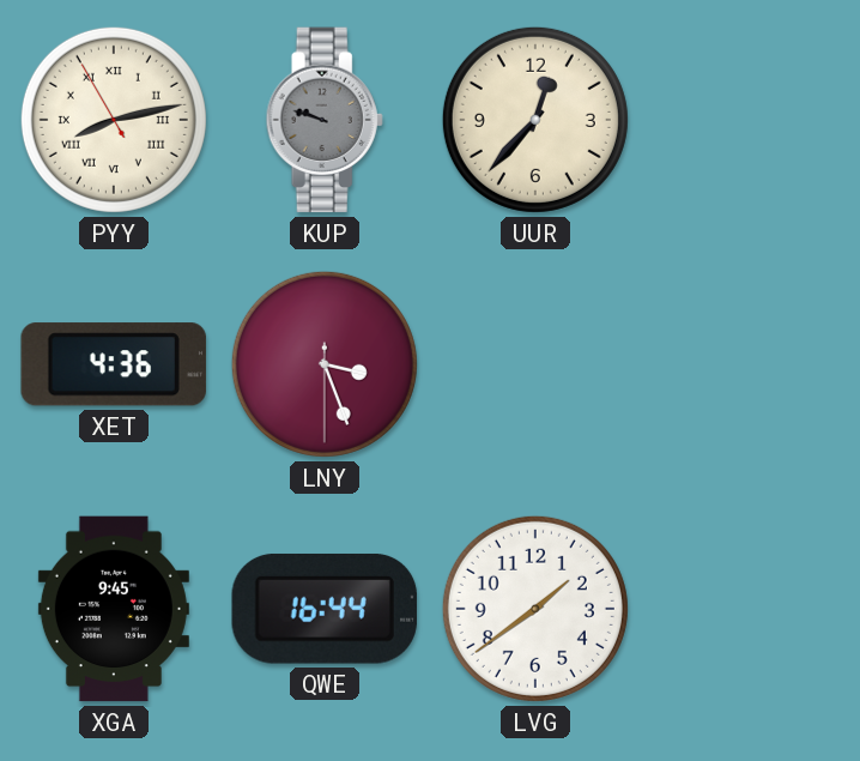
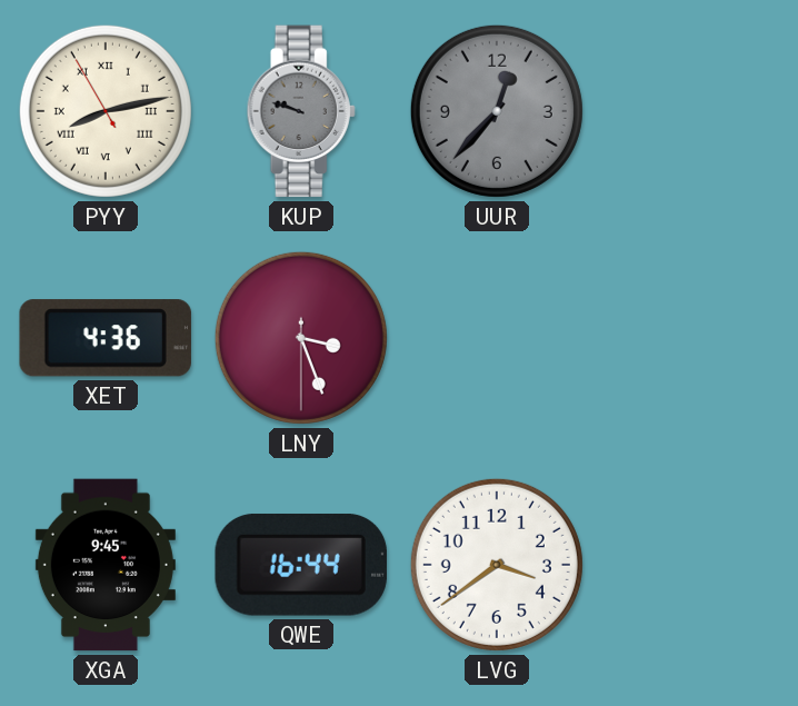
UUR dial: cream -> grey (497, 111)
LVG: 1:39 -> 3:39 (497, 565)
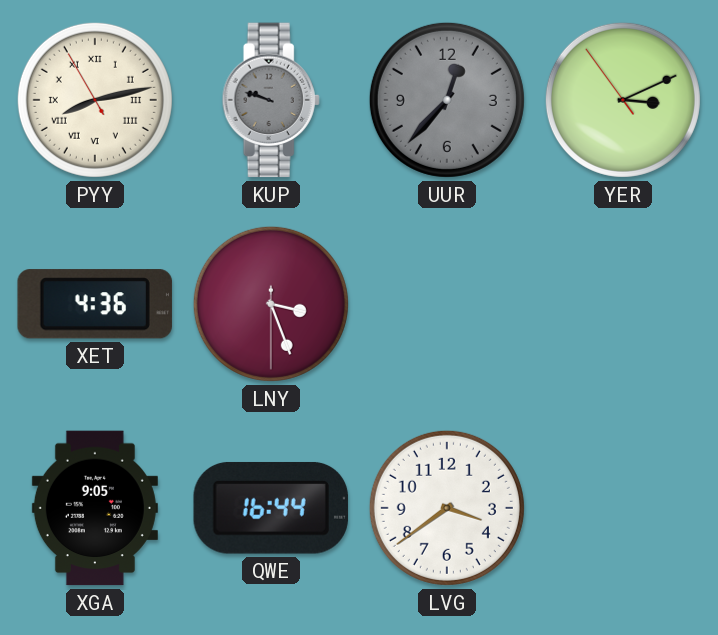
YER: none -> 3:10 (623, 100)
XGA: 9:45 -> 9:05 (95, 508)
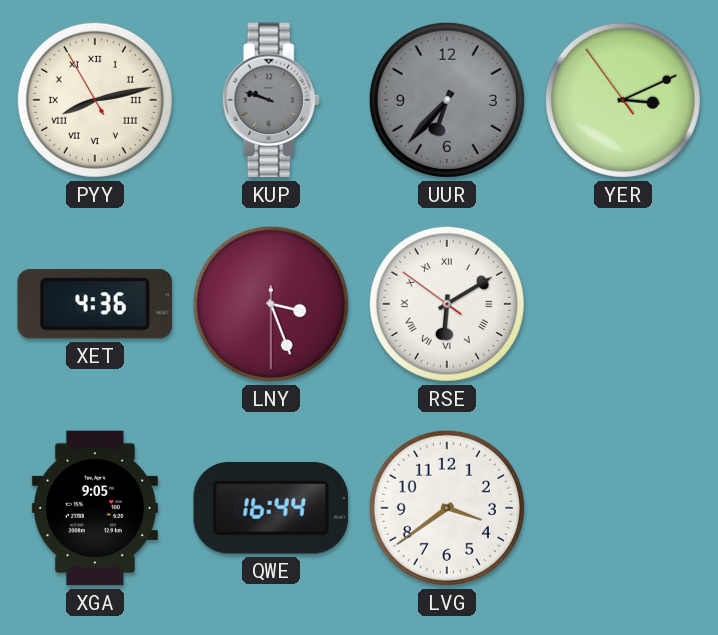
UUR: 12:37 -> 6:37 (447, 100)
RSE: none -> 6:09 (447, 304)
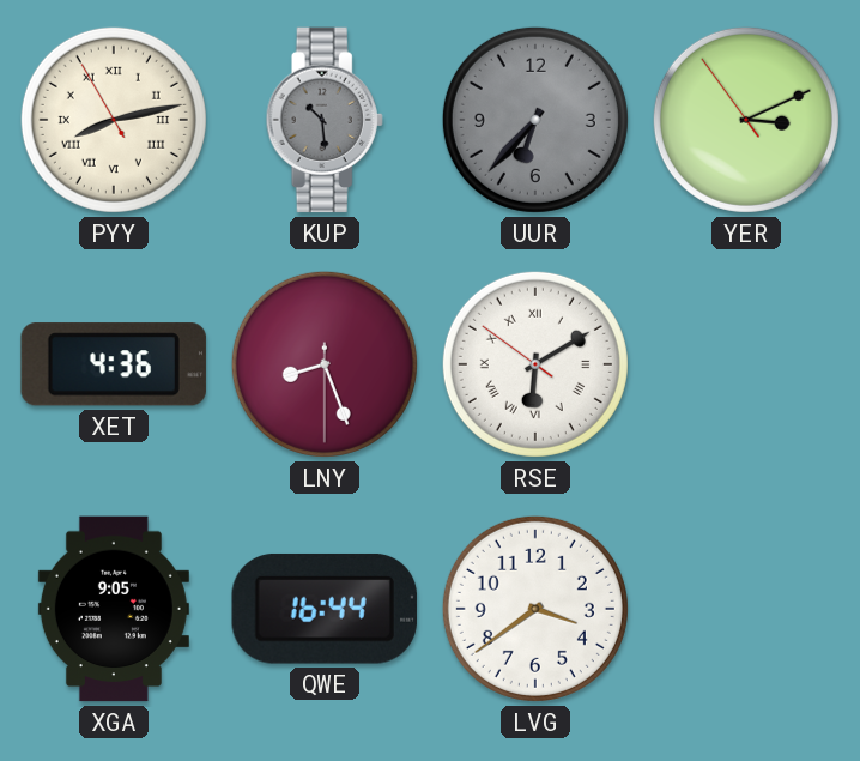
KUP: 9:48 -> 10:29 (325, 120)
LNY: 3:26 -> 8:26 (325, 364)
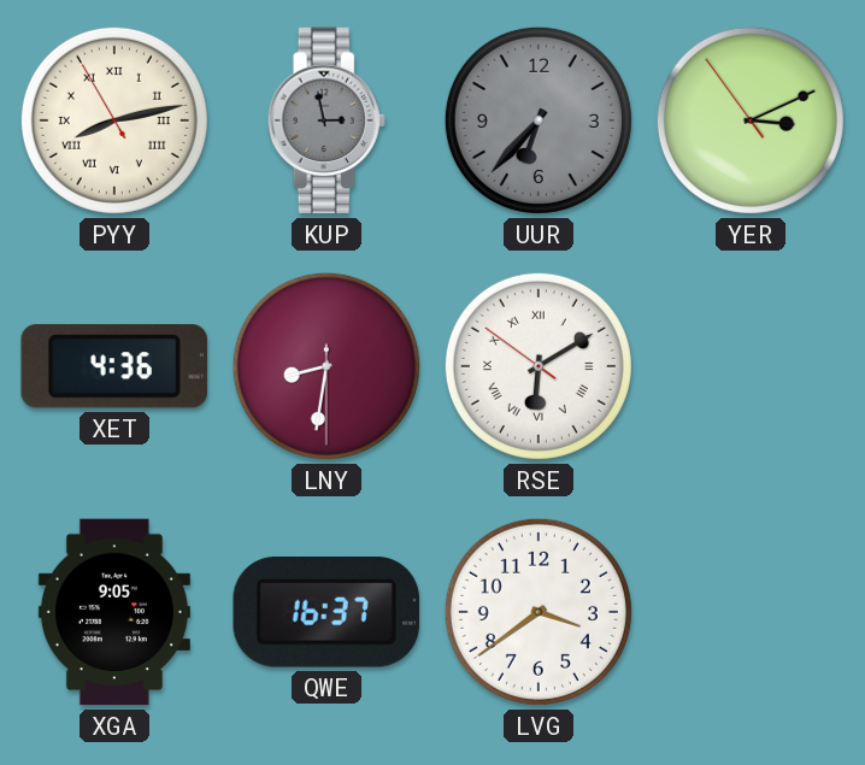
KUP: 10:29 -> 2:58 (326, 120)
LNY: 8:26 -> 8:31 (326, 366)
QWE: 16:44 -> 16:37 (326, 612)
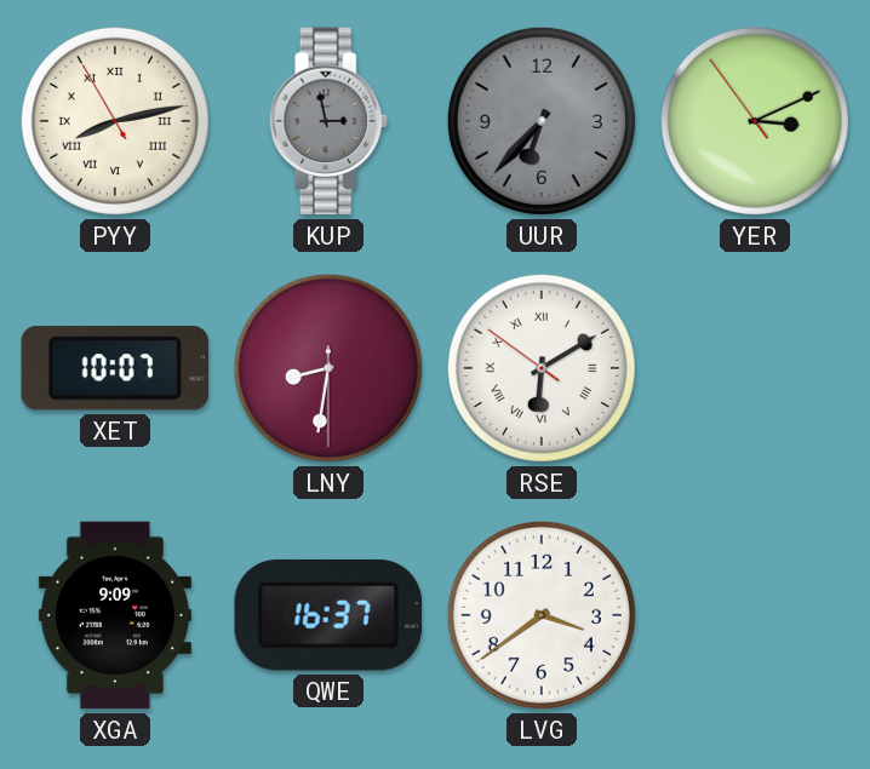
XET: 4:36 -> 10:07 (115, 368)
XGA: 9:05 -> 9:09 (115, 615)
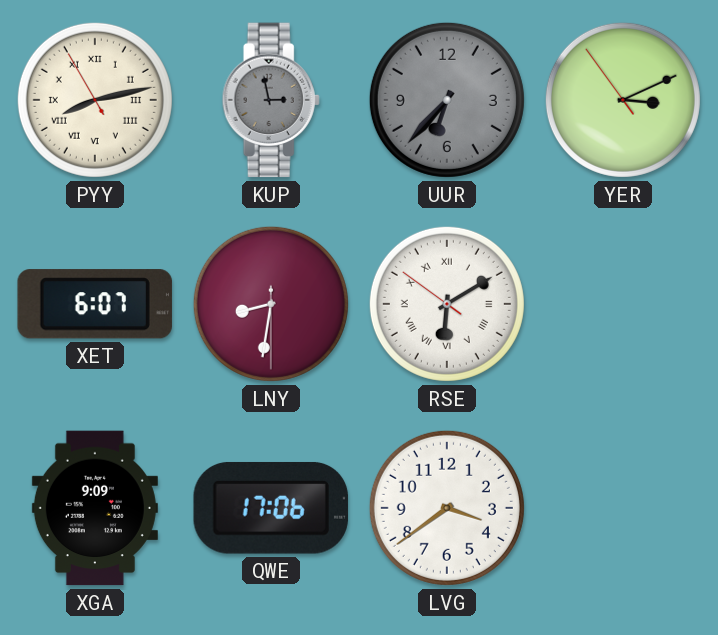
XET: 10:07 -> 6:07 (95, 304)
QWE: 16:37 -> 17:06 (271, 508)
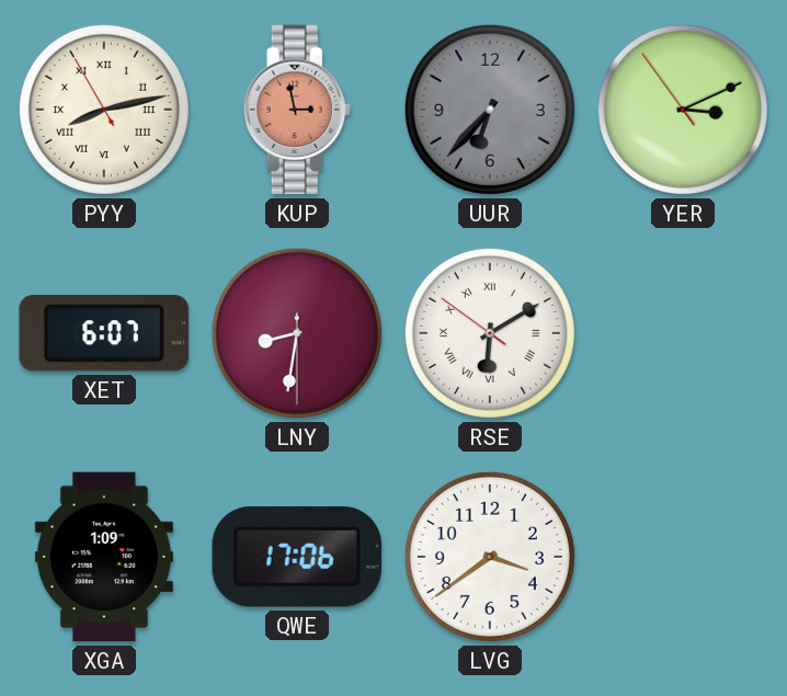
KUP dial: grey -> salmon (297, 110)
XGA: 9:09 -> 1:09 (104, 557)
